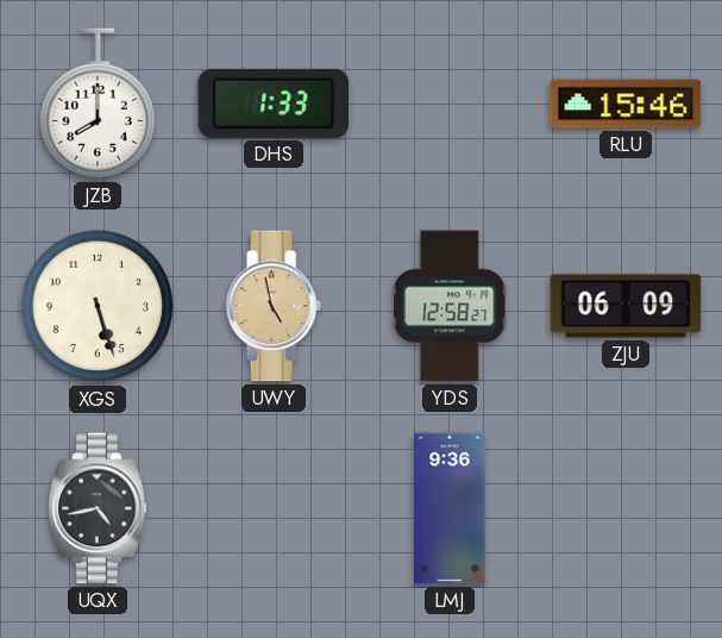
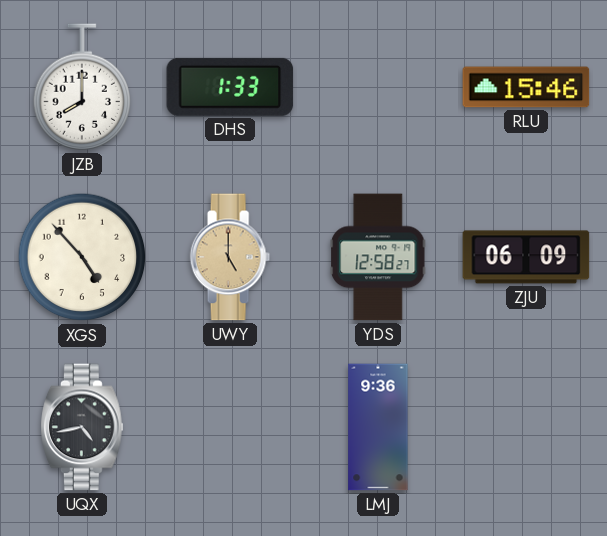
XGS: 5:27 -> 4:53 (82, 257)
UWY: 4:58 -> 5:00 (230, 257)
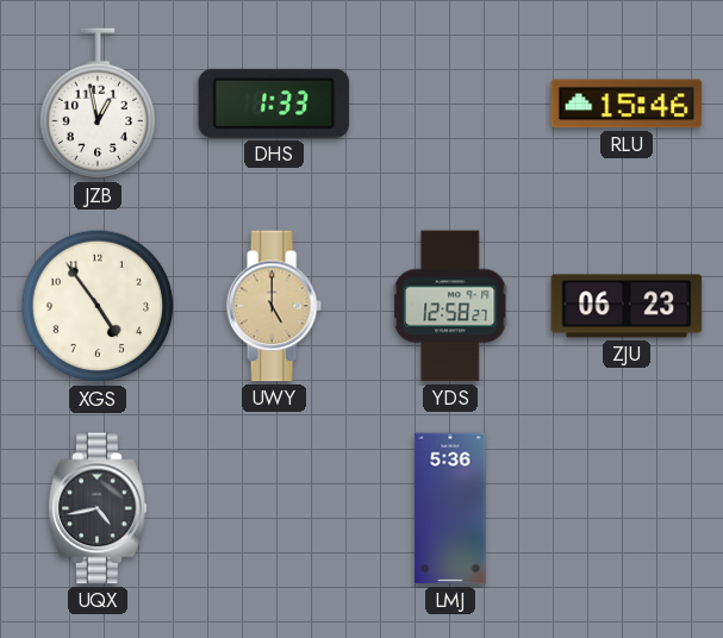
JZB: 8:00 -> 12:58 (96, 104)
XGS: 4:53 -> 4:54 (98, 306)
ZJU: 06:09 -> 06:23 (627, 306)
LMJ: 9:36 -> 5:36 (450, 508)
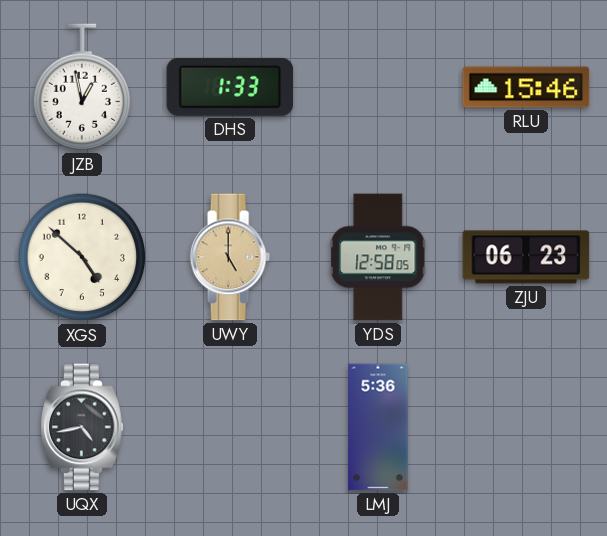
XGS: 4:54 -> 4:52 (82, 257)
YDS: 12:58:27 -> 12:58:05 (378, 257)
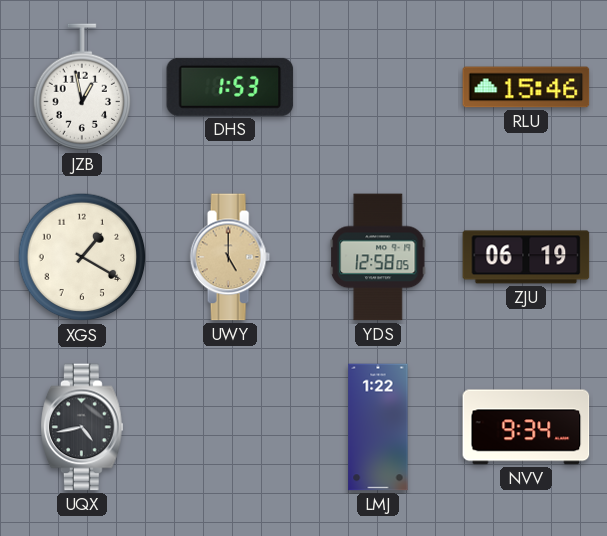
DHS: 1:33 -> 1:53 (230, 87)
XGS: 4:52 -> 1:20 (82, 257)
ZJU: 06:23 -> 06:19 (526, 257)
LMJ: 5:36 -> 1:22 (378, 427)
NVV: none -> 9:34 (526, 427)
